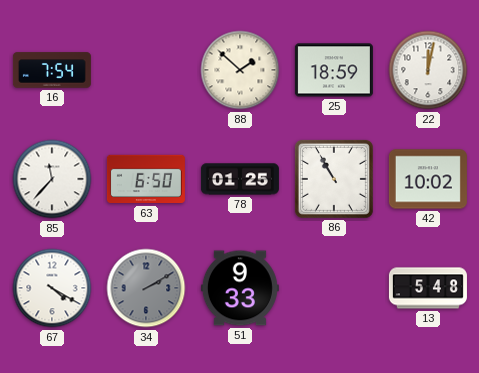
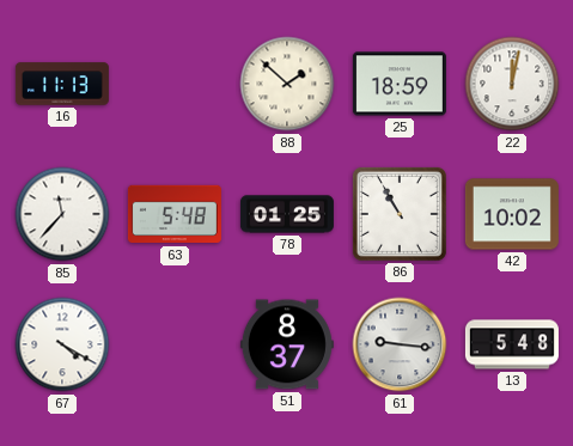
16: 7:54 -> 11:13 (62, 84)
63: 6:50 -> 5:48 (175, 214)
34: 2:10 -> none (146, 288)
51: 9:33 -> 8:37 (287, 344)
61: none -> 9:16 (400, 344)
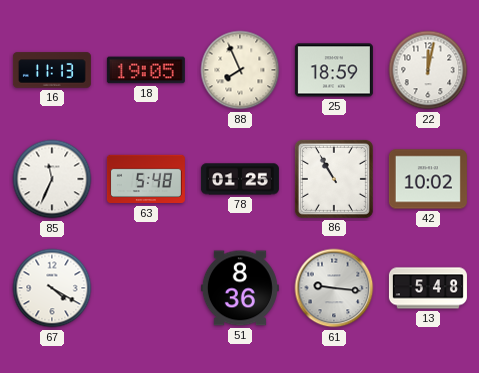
18: none -> 19:05 (146, 70)
88: 1:52 -> 7:56 (240, 70)
85: 11:37 -> 11:34 (52, 179)
51: 8:37 -> 8:36 (240, 288)
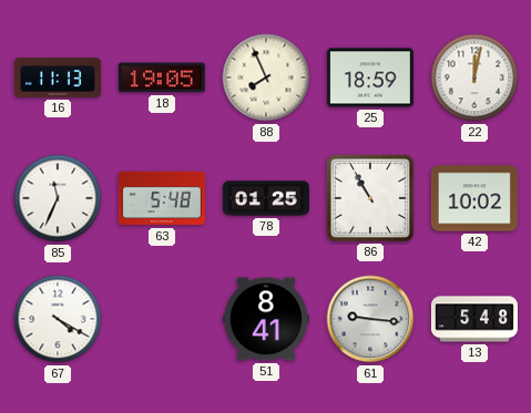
51: 8:36 -> 8:41 (266, 319)
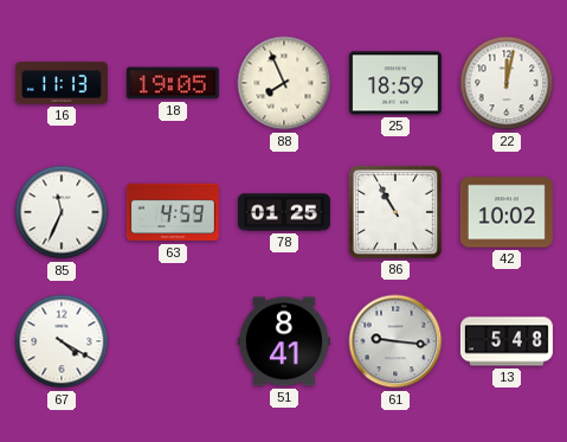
63: 5:48 -> 4:59 (173, 212)
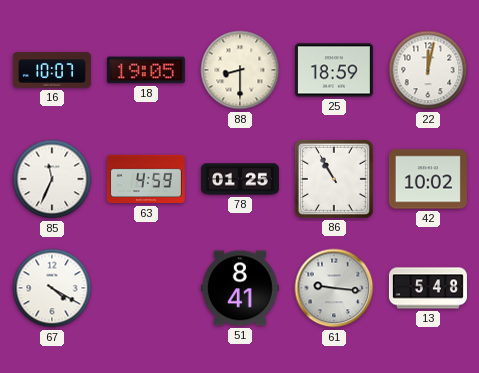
16: 11:13 -> 10:07 (52, 70)
88: 7:56 -> 8:30 (240, 70)
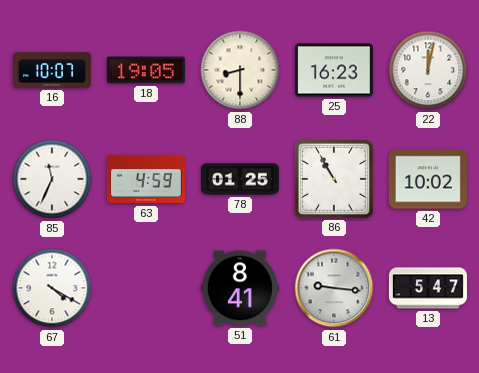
25: 18:59 -> 16:23 (334, 70)
13: 5:48 -> 5:47 (428, 288)
